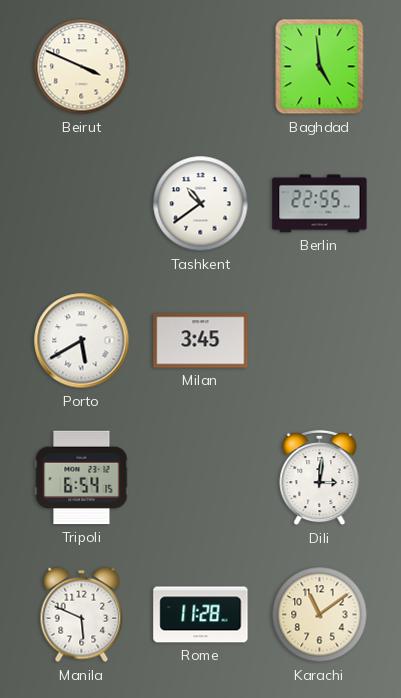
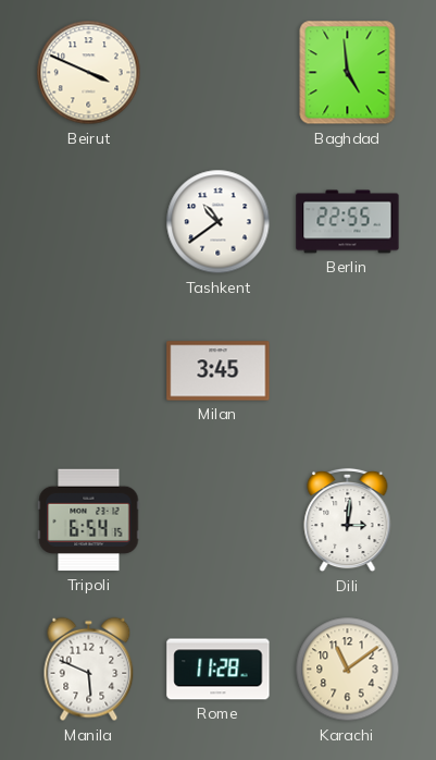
Porto: 5:40 -> none (82, 341)
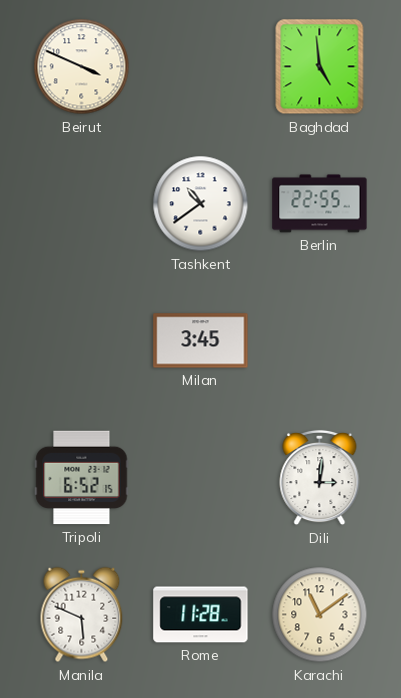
Tripoli: 6:54 -> 6:52 (82, 478)
